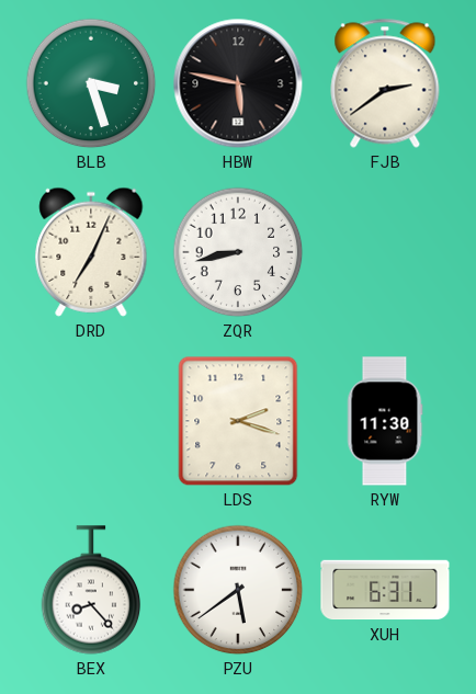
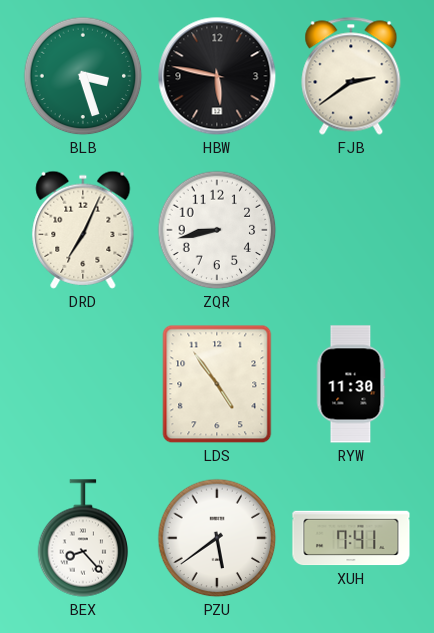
LDS: 2:18 -> 4:54 (217, 384)
XUH: 6:31 -> 7:41 (351, 538)
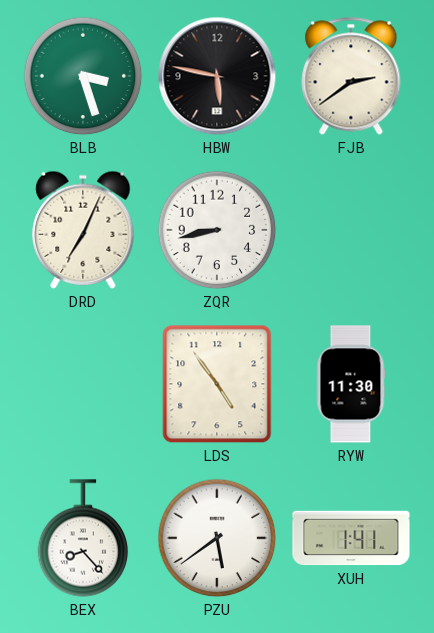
XUH: 7:41 -> 1:41 (351, 538)
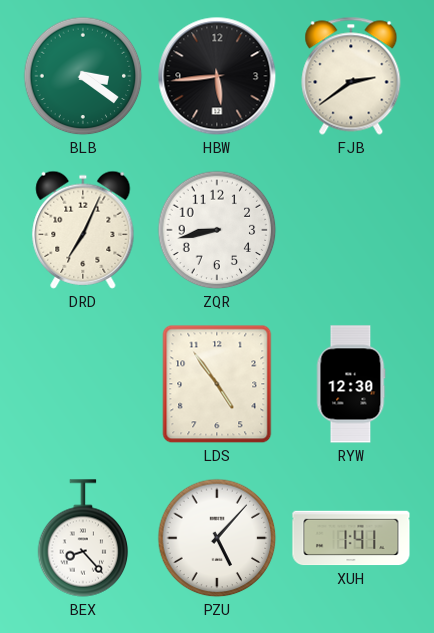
BLB: 3:27 -> 3:21 (83, 76)
HBW: 5:47 -> 5:44 (217, 76)
RYW: 11:30 -> 12:30 (351, 384)
PZU: 5:39 -> 5:07 (217, 538)
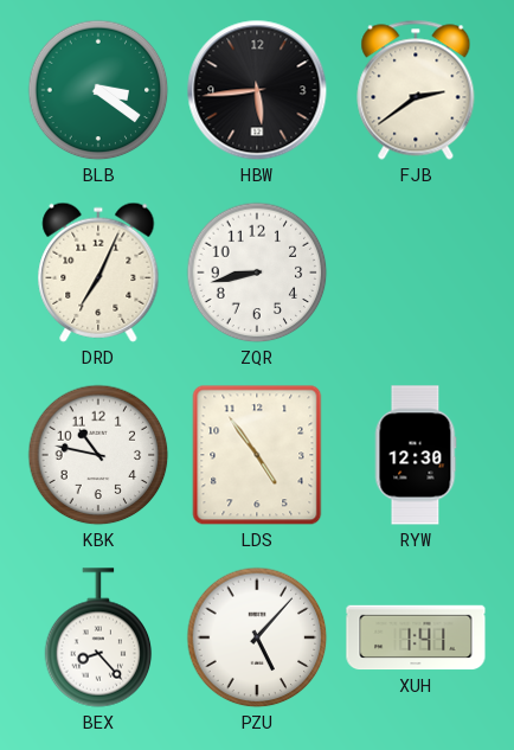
KBK: none -> 10:47 (98, 455)
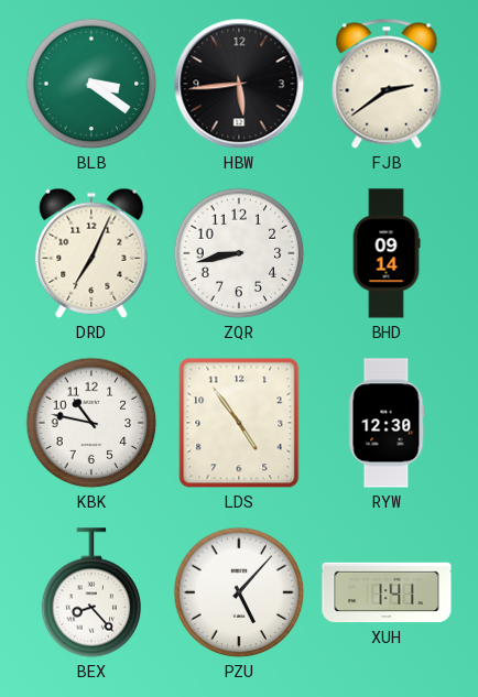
BHD: none -> 09:14 (387, 253)
